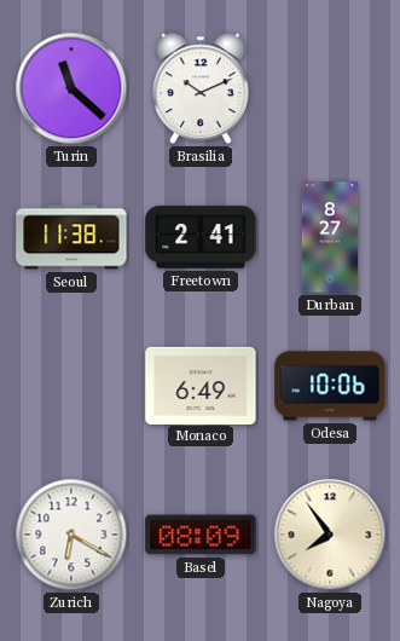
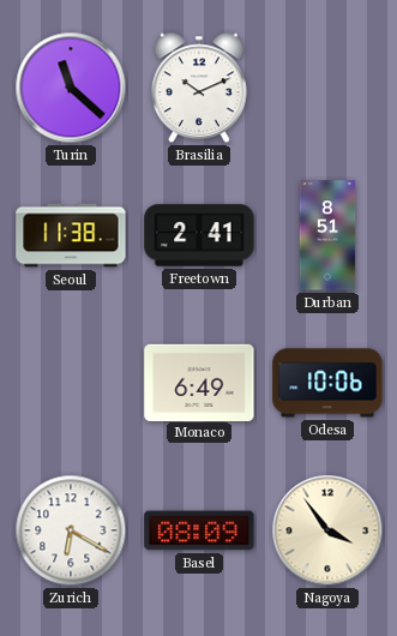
Durban: 8:27 -> 8:51 (327, 235)
Nagoya: 7:54 -> 3:54 (327, 530)
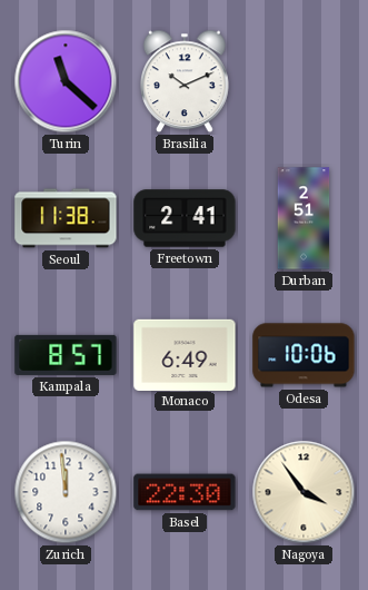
Durban: 8:51 -> 2:51 (304, 218)
Kampala: none -> 8:57 (66, 355)
Zurich: 6:20 -> 11:59 (66, 492)
Basel: 08:09 -> 22:30 (185, 492)
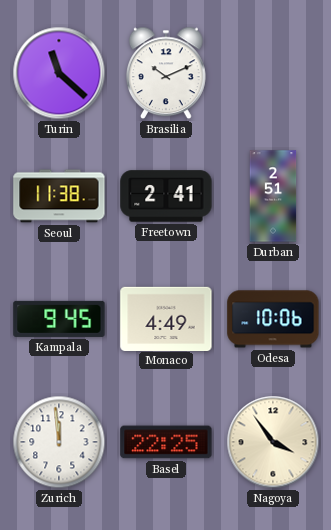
Kampala: 8:57 -> 9:45 (59, 319)
Monaco: 6:49 -> 4:49 (166, 318)
Basel: 22:30 -> 22:25 (166, 442)
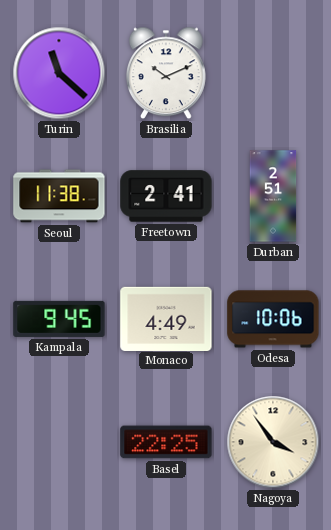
Zurich: 11:59 -> none (59, 442)
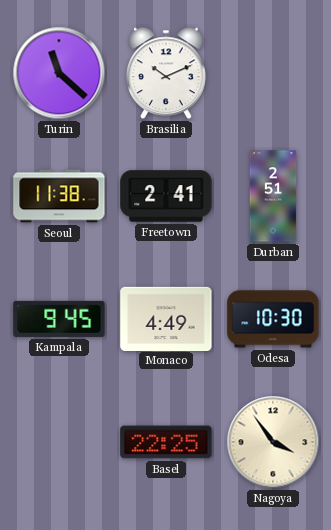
Odesa: 10:06 -> 10:30 (273, 319)
